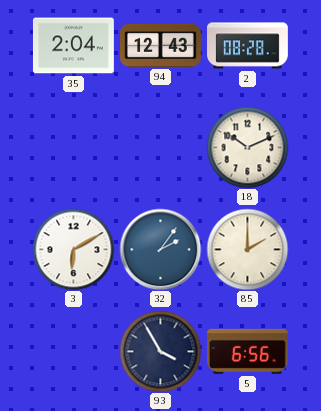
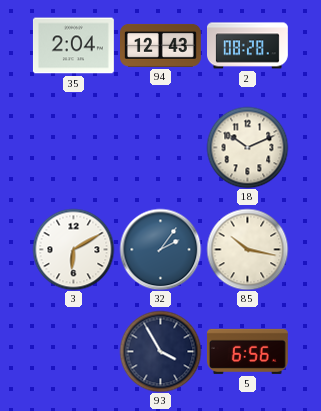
85: 2:00 -> 10:17 (247, 249)
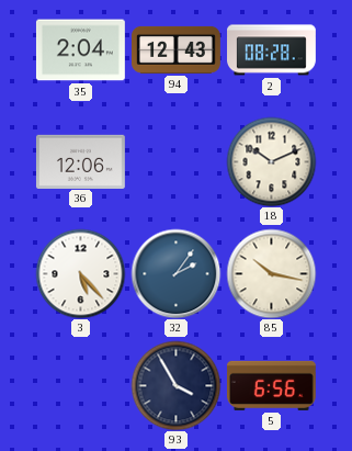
36: none -> 12:06 (80, 161)
3: 6:10 -> 5:23 (80, 273)
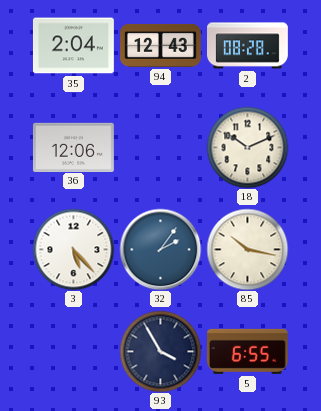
5: 6:56 -> 6:55 (247, 351)
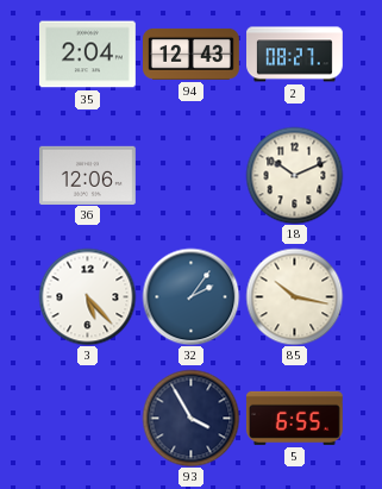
2: 08:28 -> 08:27 (295, 55)
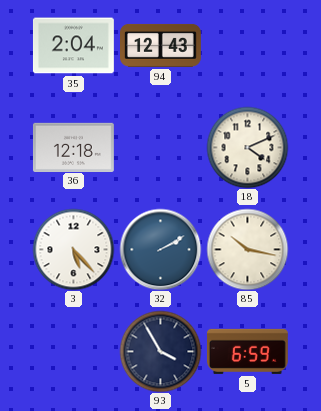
2: 08:27 -> none (295, 55)
36: 12:06 -> 12:18 (73, 147)
18: 10:11 -> 4:11 (247, 147)
32: 2:06 -> 2:10 (160, 249)
5: 6:55 -> 6:59 (247, 351)
